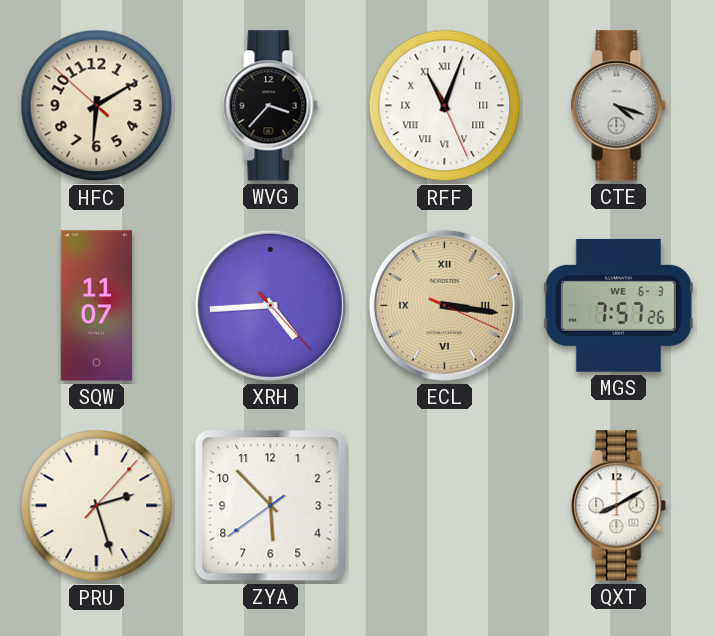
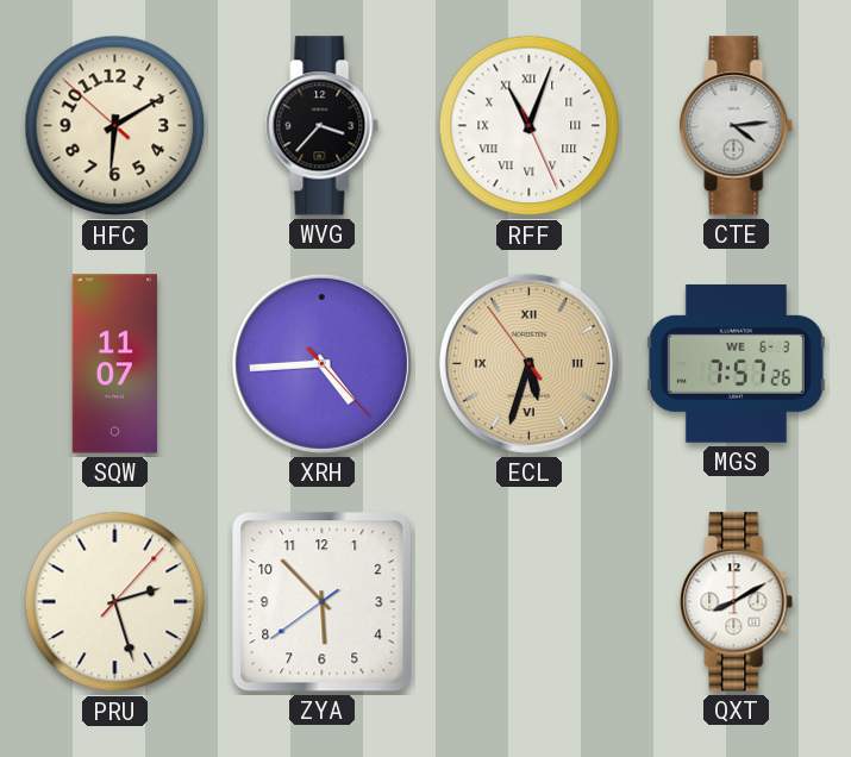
CTE: 4:18 -> 4:14 (737, 126)
ECL: 3:16 -> 5:32 (528, 363)
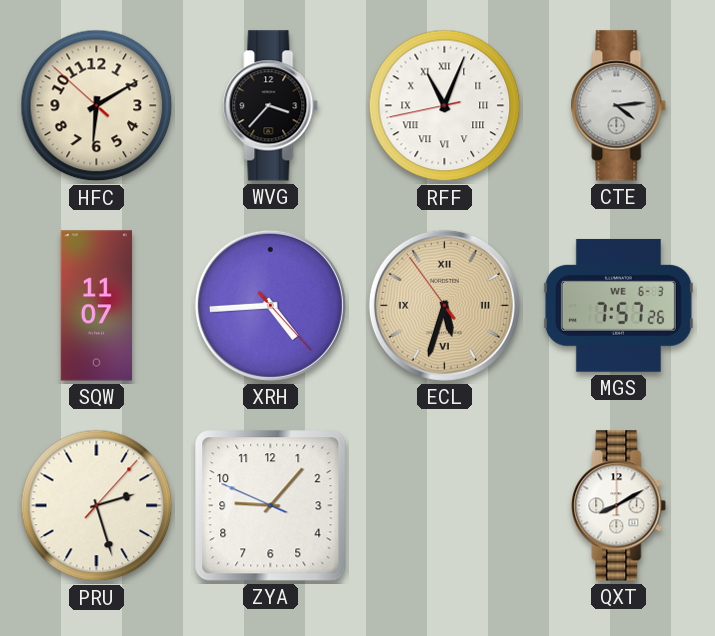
RFF: 11:03:26 -> 11:03:43 (445, 106)
ZYA: 5:52 -> 9:06 (271, 506)
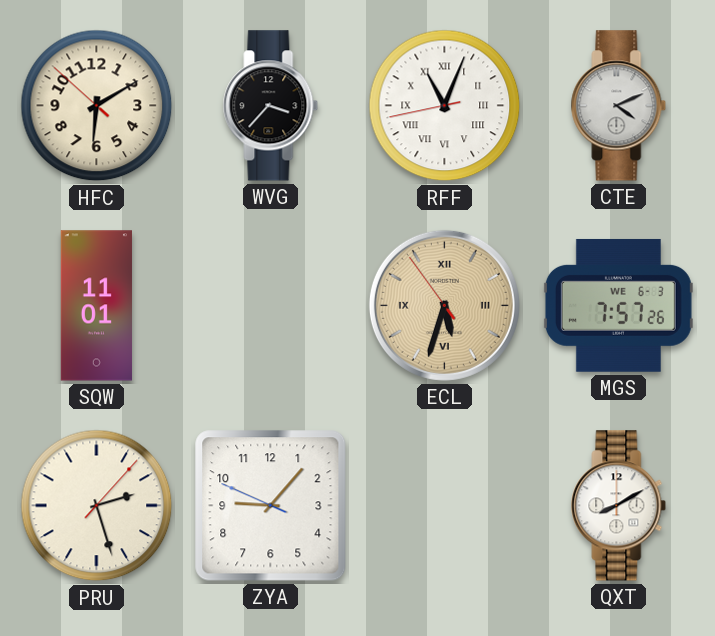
CTE: 4:14 -> 4:11 (619, 106)
SQW: 11:07 -> 11:01 (96, 306)
XRH: 4:44 -> none (270, 305)
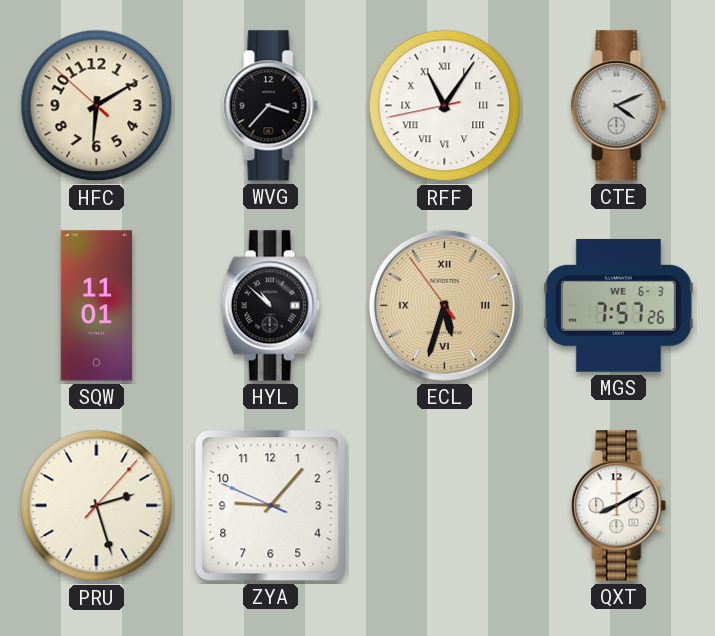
RFF: 11:03 -> 11:05 (445, 106)
HYL: none -> 10:52 (270, 306)
